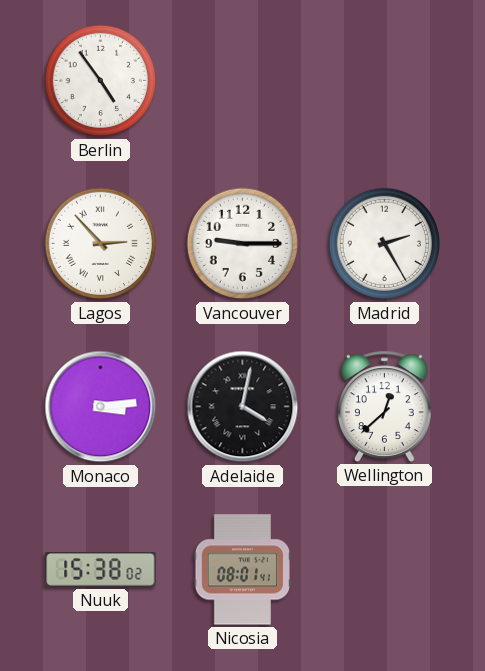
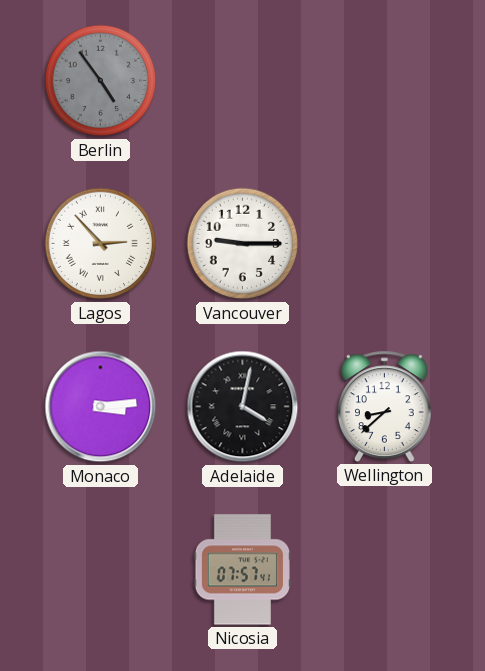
Berlin dial: white -> grey (101, 81)
Madrid: 2:25 -> none (385, 244)
Wellington: 12:38 -> 8:38 (385, 406)
Nuuk: 15:38 -> none (101, 570)
Nicosia: 08:01 -> 07:57 (242, 570)
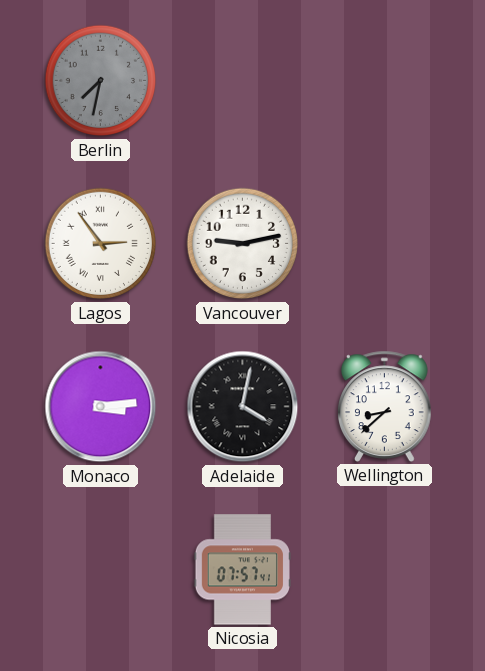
Berlin: 4:54 -> 7:32 (101, 81)
Lagos: 2:53 -> 2:54 (101, 244)
Vancouver: 9:15 -> 9:13 (243, 244)
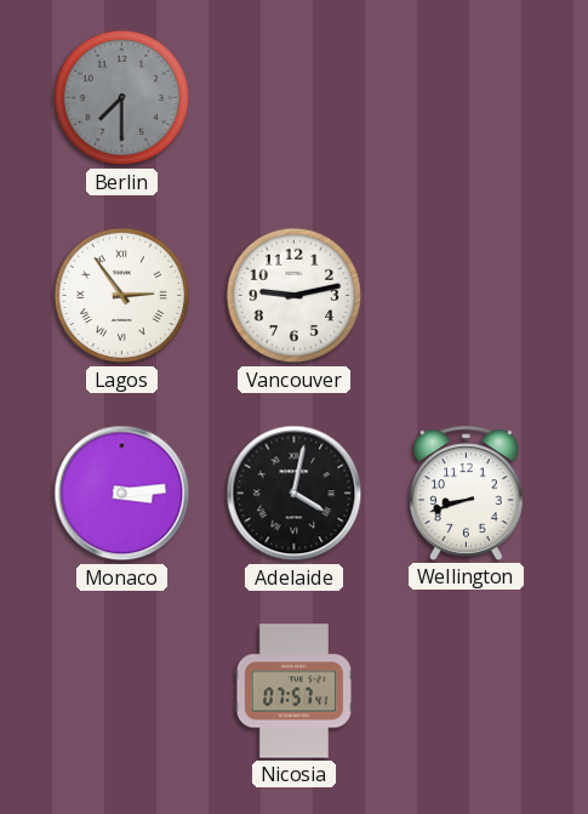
Berlin: 7:32 -> 7:30 (122, 98)
Wellington: 8:38 -> 8:42 (467, 493)
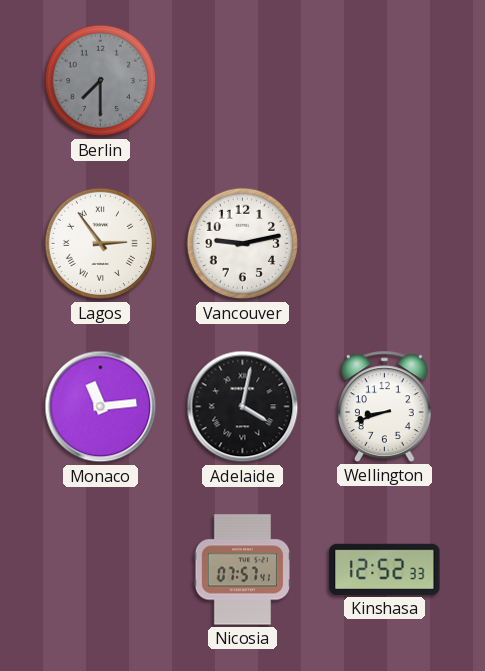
Monaco: 3:14 -> 11:14 (101, 407)
Kinshasa: none -> 12:52 (385, 569)
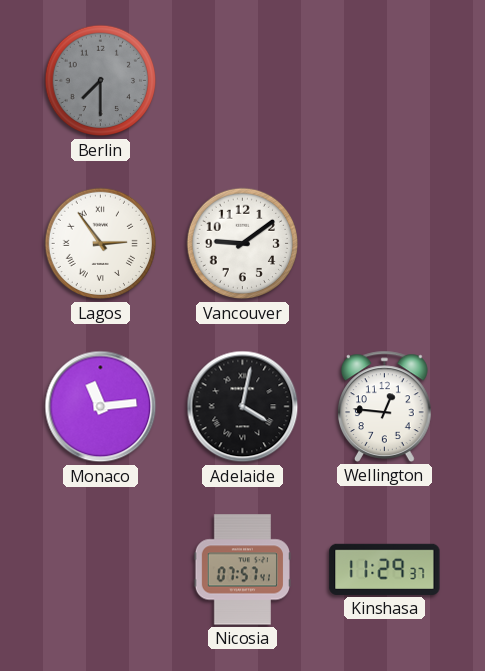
Vancouver: 9:13 -> 9:09 (243, 244)
Wellington: 8:42 -> 12:46 (385, 406)
Kinshasa: 12:52 -> 11:29 (385, 569)
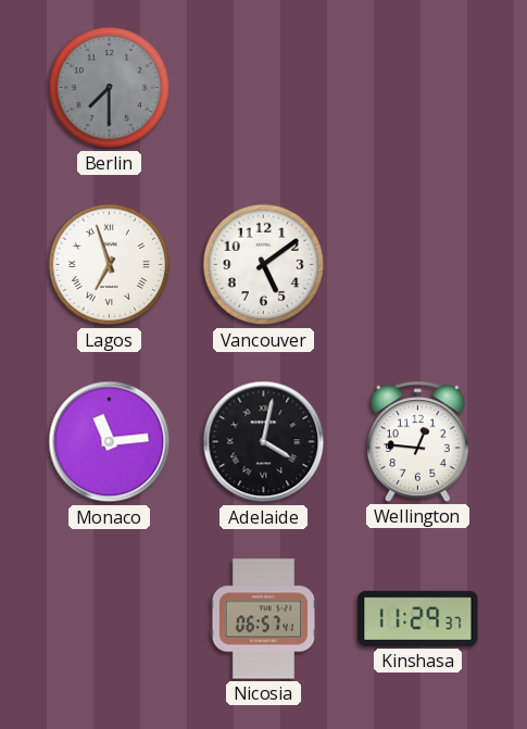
Lagos: 2:54 -> 6:57 (110, 265)
Vancouver: 9:09 -> 5:09 (264, 265)
Nicosia: 07:57 -> 06:57 (263, 619)
